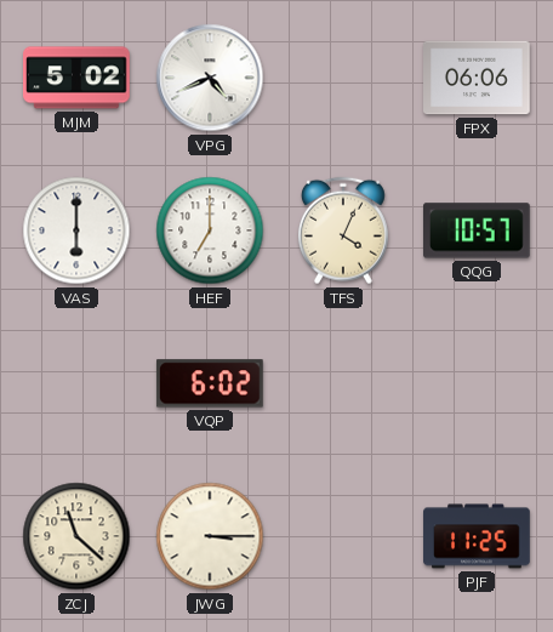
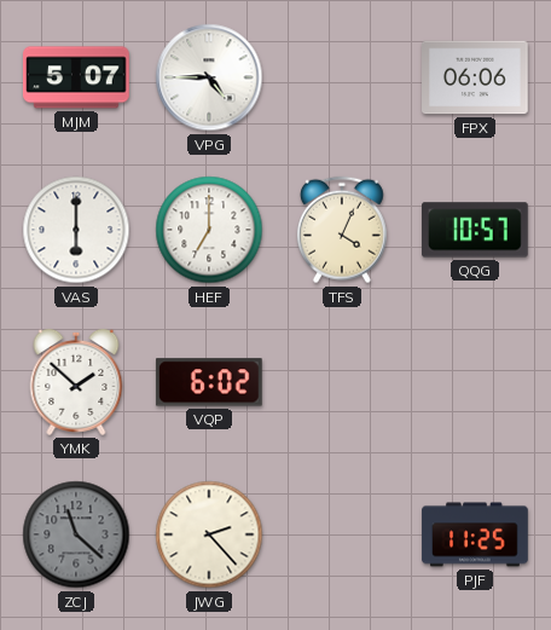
MJM: 5:02 -> 5:07 (77, 77)
VPG: 4:41 -> 4:45 (209, 77)
YMK: none -> 1:52 (76, 382)
ZCJ dial: cream -> grey (76, 534)
JWG: 3:15 -> 2:23 (209, 534)
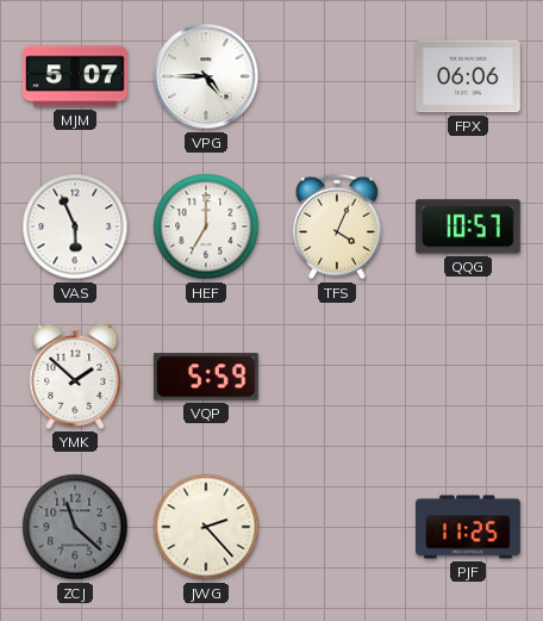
VAS: 6:00 -> 5:56 (75, 226)
VQP: 6:02 -> 5:59 (206, 377)
